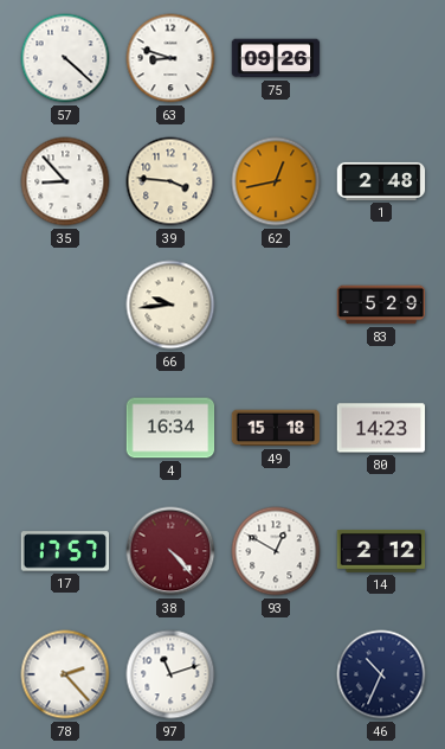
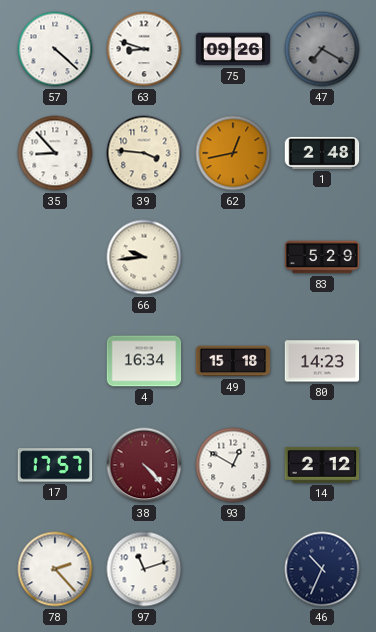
47: none -> 7:20 (322, 49)
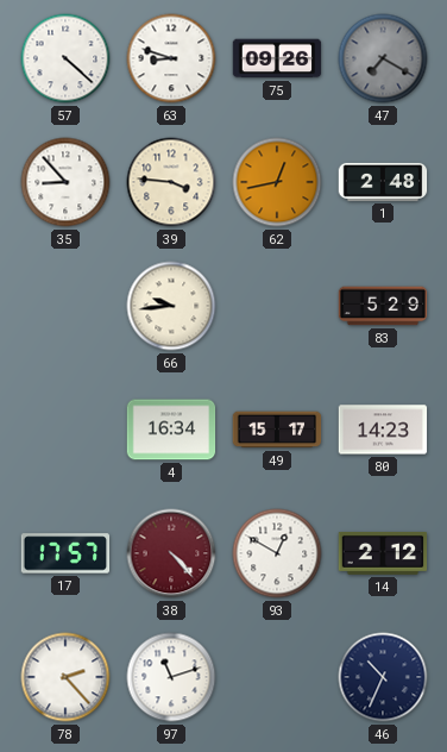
49: 15:18 -> 15:17 (277, 430)
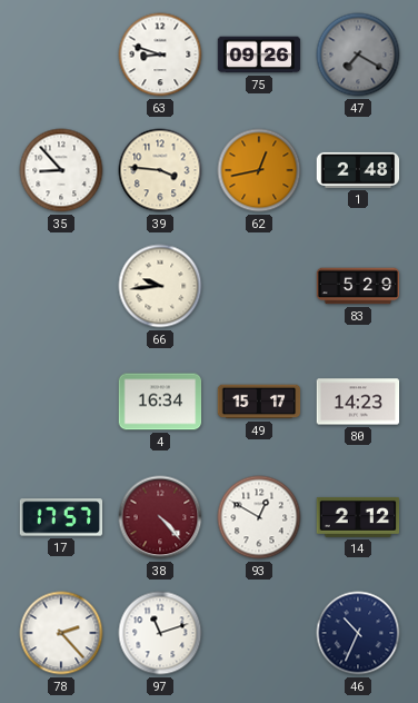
57: 4:22 -> none (65, 58)
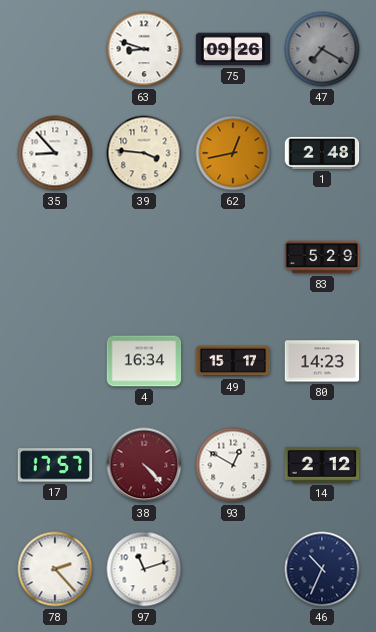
66: 9:44 -> none (160, 286)
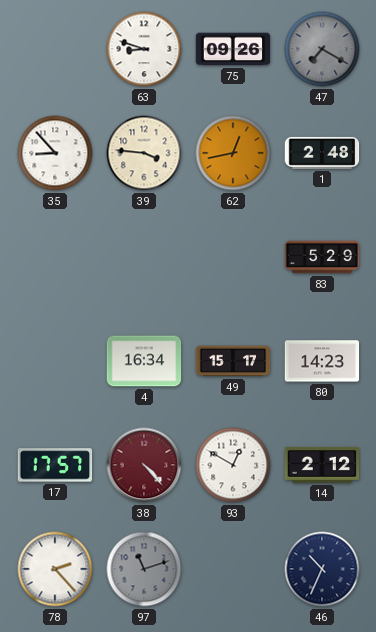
97 dial: white -> grey (144, 569)
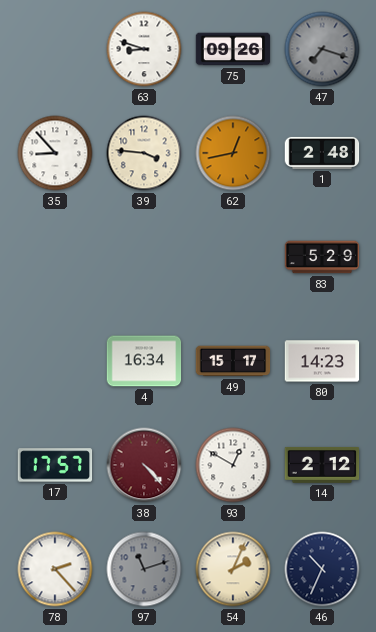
47: 7:20 -> 7:18 (322, 49)
54: none -> 2:04 (233, 569)
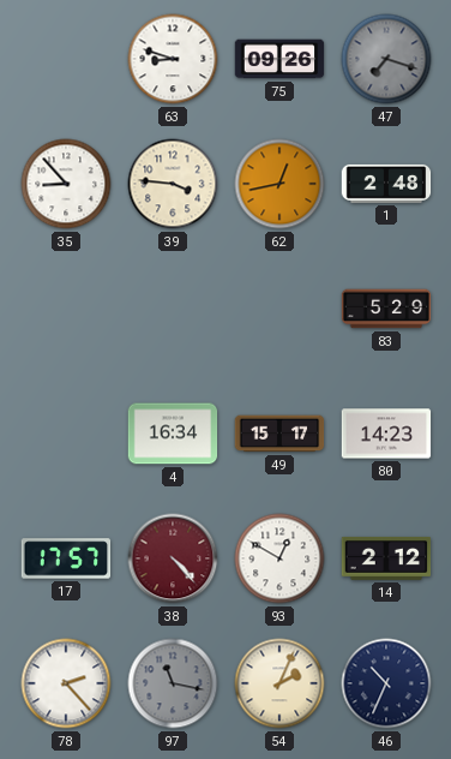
97: 11:12 -> 11:17 (173, 683)
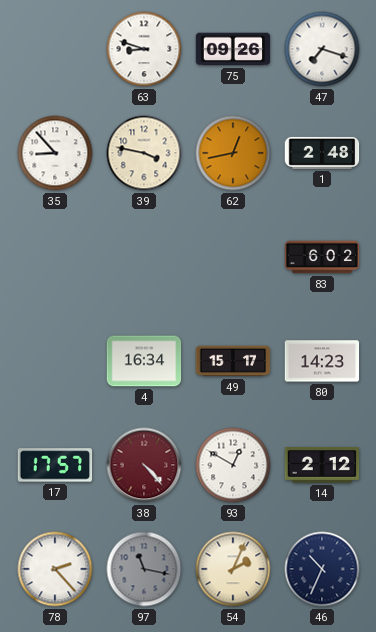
47 dial: grey -> white (322, 49)
39: 3:46 -> 3:47 (144, 153)
83: 5:29 -> 6:02 (322, 257)
